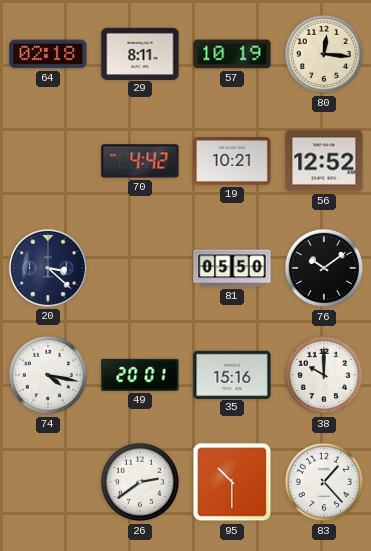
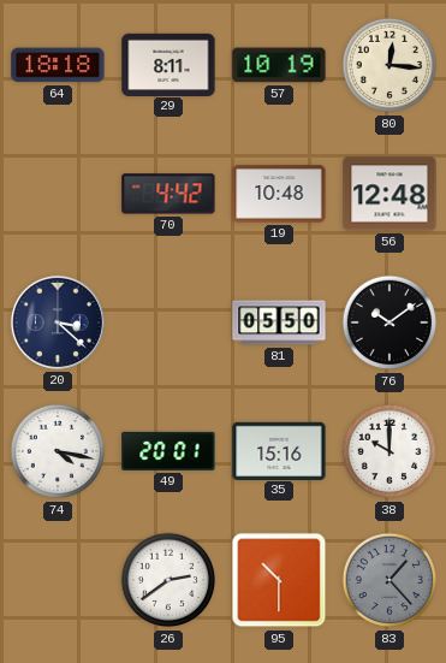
64: 02:18 -> 18:18 (58, 65)
19: 10:21 -> 10:48 (279, 194)
56: 12:52 -> 12:48 (389, 194)
83 dial: white -> grey (389, 580)
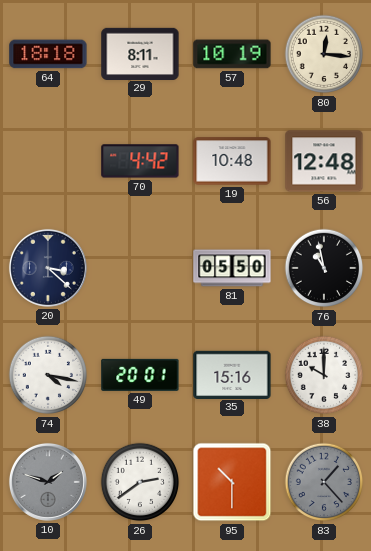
76: 10:09 -> 10:58 (324, 268)
10: none -> 1:48 (48, 482)
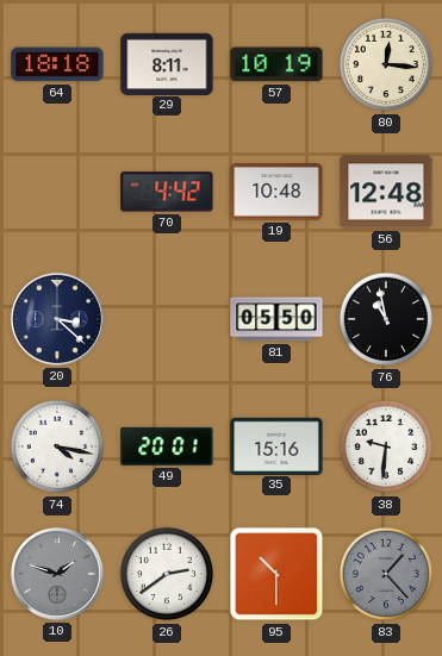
38: 10:00 -> 9:31 (386, 446)
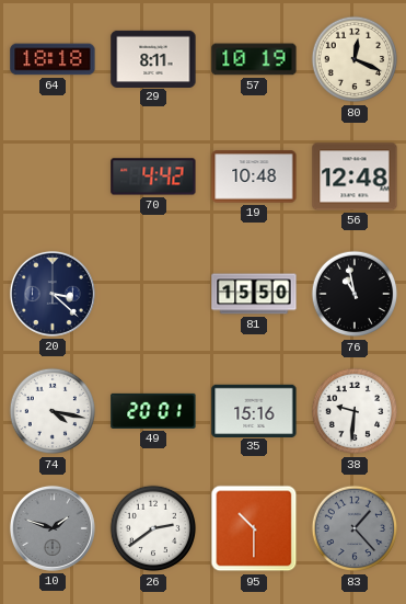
80: 12:16 -> 12:19 (355, 59)
81: 05:50 -> 15:50 (254, 294)
